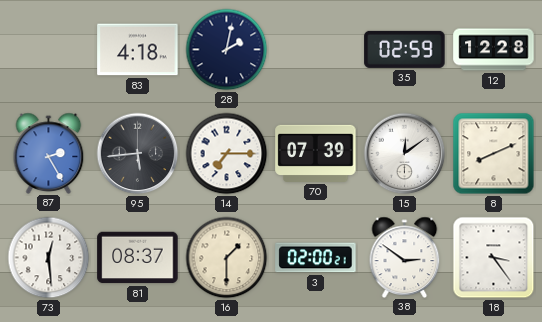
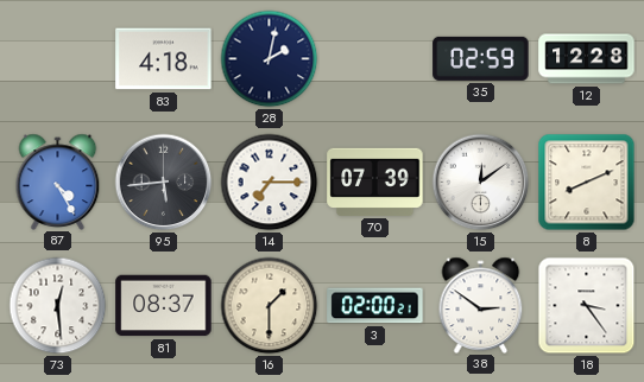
87: 2:25 -> 4:25 (58, 182)
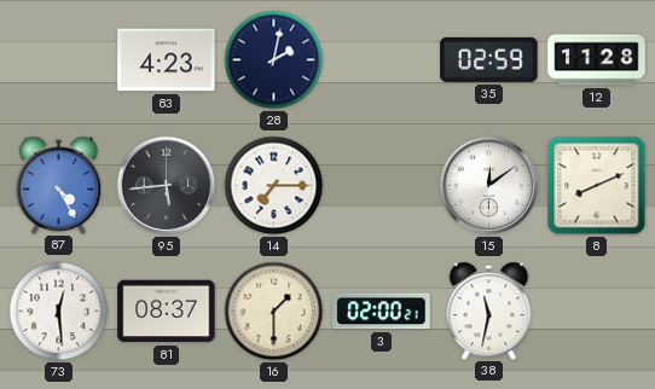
83: 4:18 -> 4:23 (167, 60)
12: 12:28 -> 11:28 (597, 60)
70: 07:39 -> none (375, 182)
38: 2:51 -> 11:32 (489, 310)
18: 3:24 -> none (587, 306)
